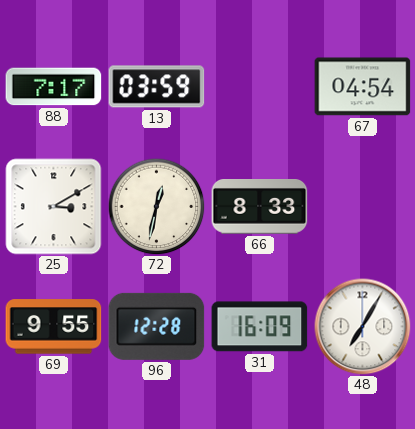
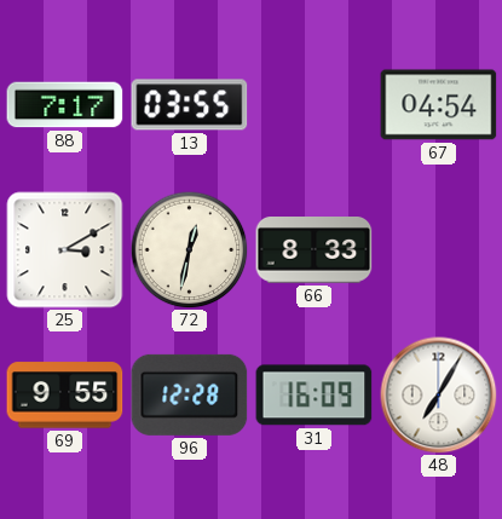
13: 03:59 -> 03:55 (190, 105)
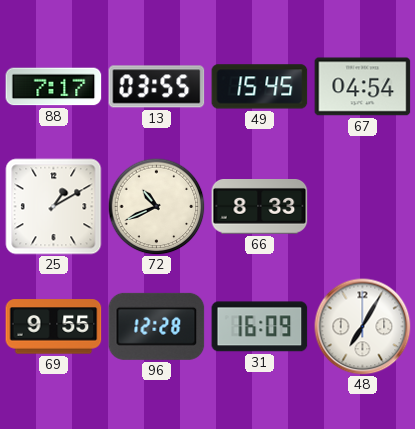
49: none -> 15:45 (260, 87)
25: 3:10 -> 1:10 (54, 207)
72: 12:32 -> 10:41 (156, 206)
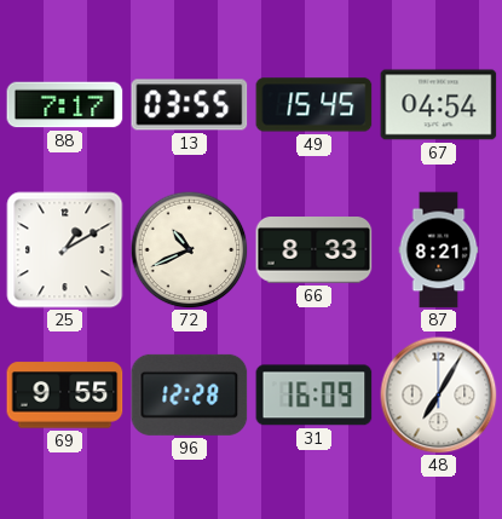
87: none -> 8:21 (439, 250)
